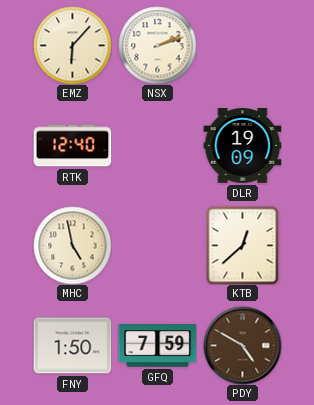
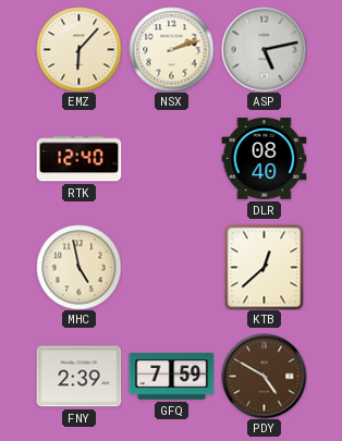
ASP: none -> 5:13 (264, 49)
DLR: 19:09 -> 08:40 (264, 159)
FNY: 1:50 -> 2:39 (78, 377)
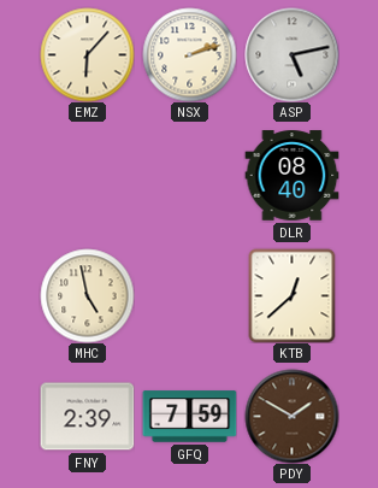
RTK: 12:40 -> none (78, 159)
PDY: 4:50 -> 1:50 (291, 416)
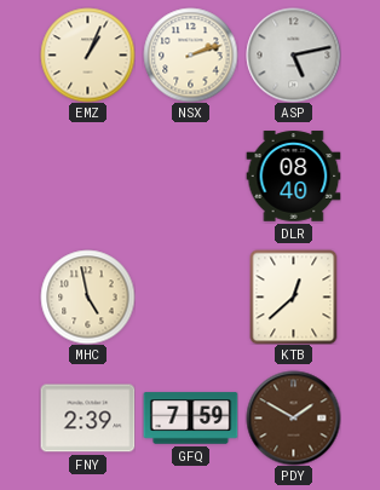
EMZ: 6:07 -> 1:04 (87, 54)
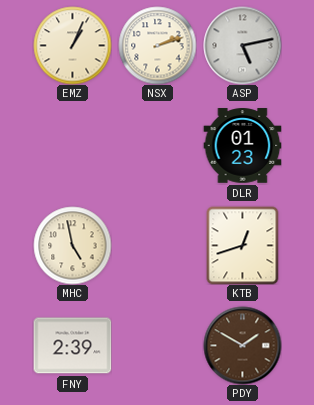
DLR: 08:40 -> 01:23 (242, 146)
KTB: 12:38 -> 12:42 (243, 245)
GFQ: 7:59 -> none (190, 419)
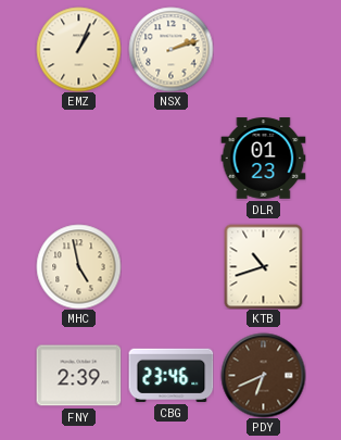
ASP: 5:13 -> none (242, 45)
KTB: 12:42 -> 10:42 (264, 266)
CBG: none -> 23:46 (171, 375)
PDY: 1:50 -> 6:41 (263, 375)
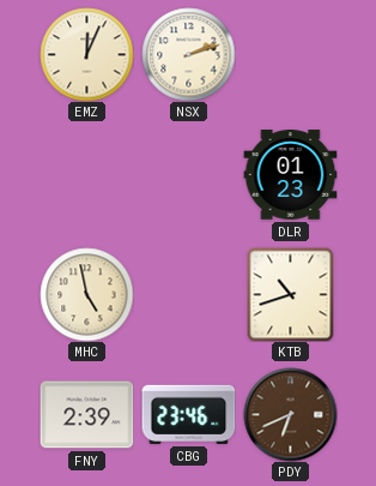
EMZ: 1:04 -> 12:04 (86, 54)
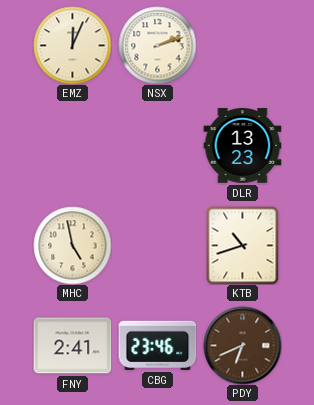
DLR: 01:23 -> 13:23 (242, 146)
FNY: 2:39 -> 2:41 (72, 346)
